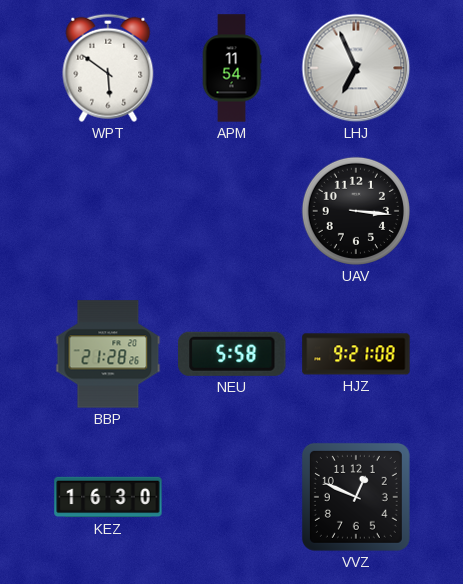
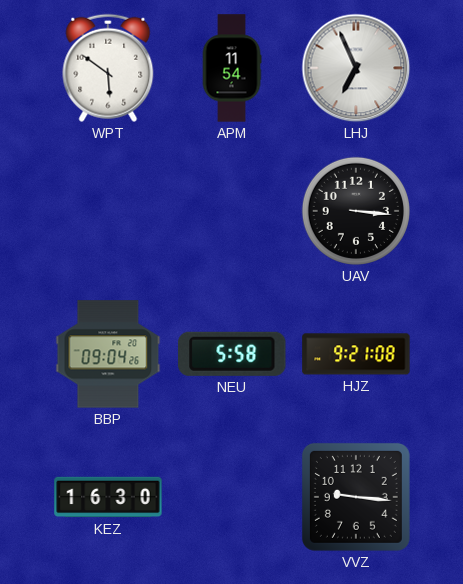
BBP: 21:28 -> 09:04 (108, 354)
VVZ: 12:49 -> 9:16 (356, 497)
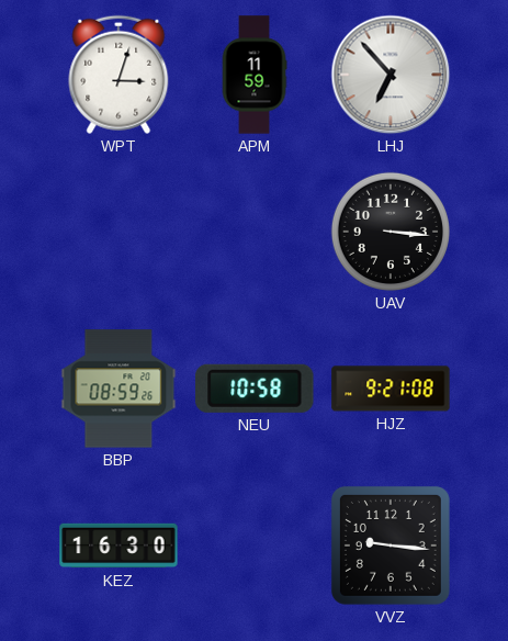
WPT: 5:51 -> 3:03 (118, 75)
APM: 11:54 -> 11:59 (255, 75)
LHJ: 6:56 -> 6:53 (391, 75)
BBP: 09:04 -> 08:59 (118, 389)
NEU: 5:58 -> 10:58 (255, 389)
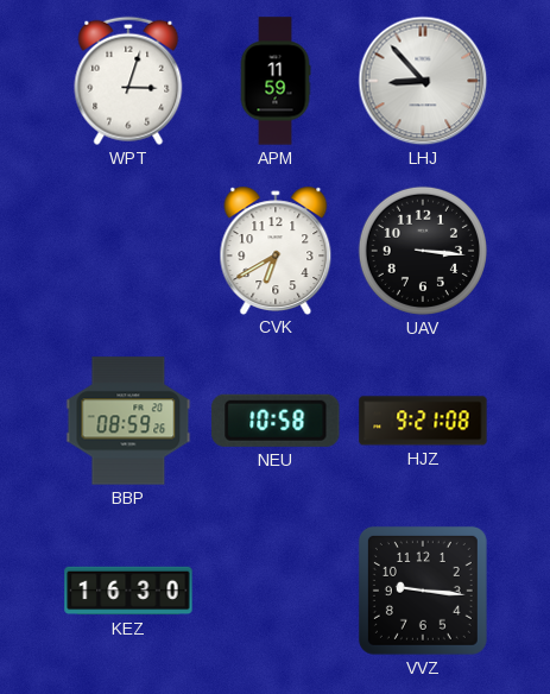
LHJ: 6:53 -> 8:53 (423, 81)
CVK: none -> 6:40 (276, 250)
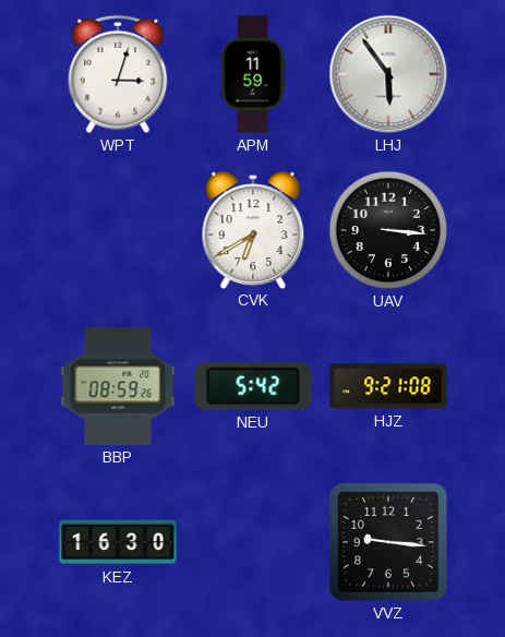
LHJ: 8:53 -> 5:54 (388, 74)
NEU: 10:58 -> 5:42 (253, 386)
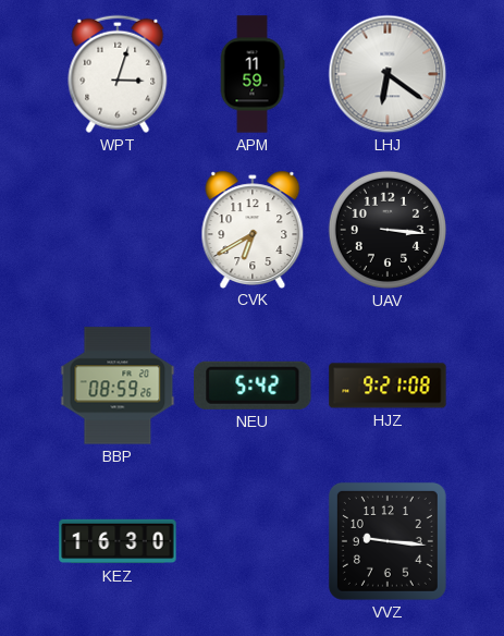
LHJ: 5:54 -> 6:21 (388, 74)
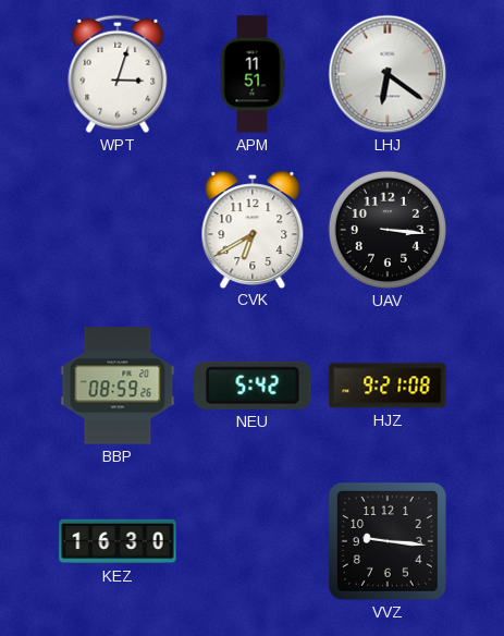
APM: 11:59 -> 11:51 (253, 74)
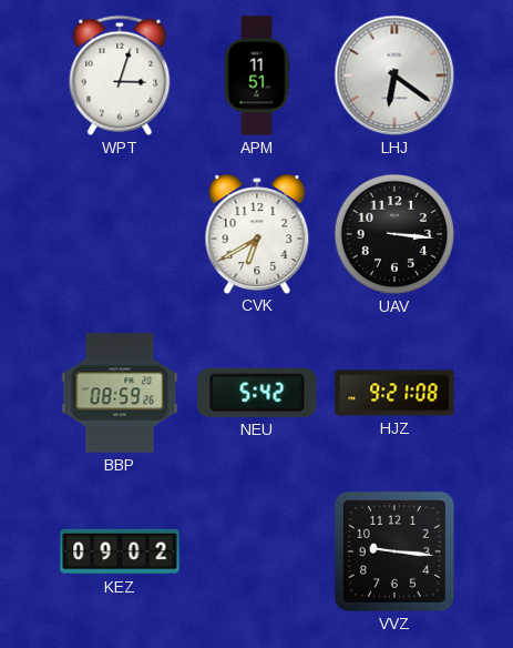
KEZ: 16:30 -> 09:02 (120, 551)
